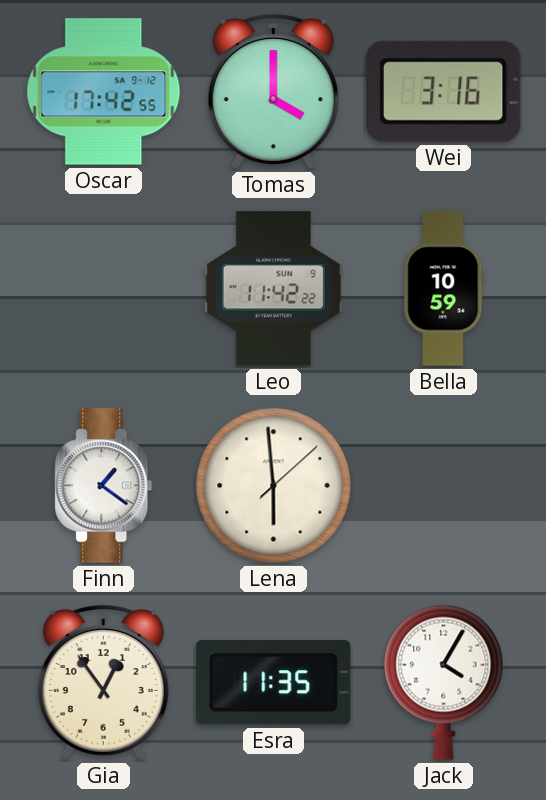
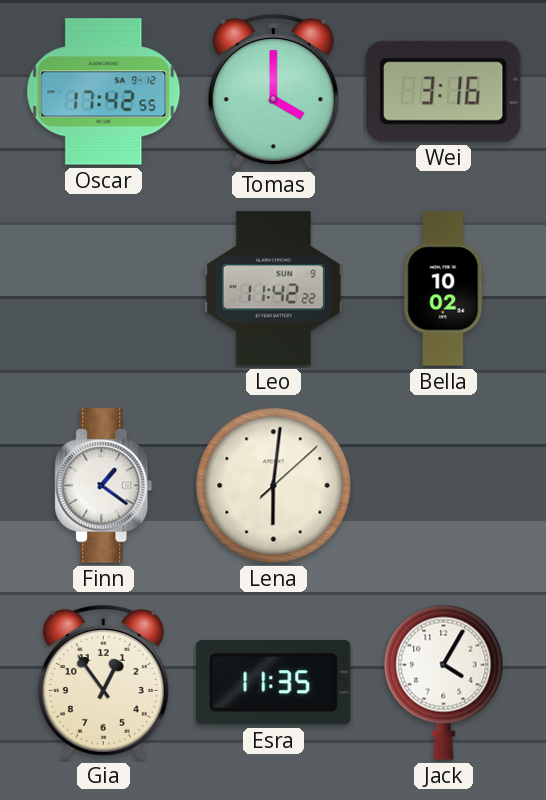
Bella: 10:59 -> 10:02 (444, 289)
Lena: 5:59 -> 6:01 (274, 486)
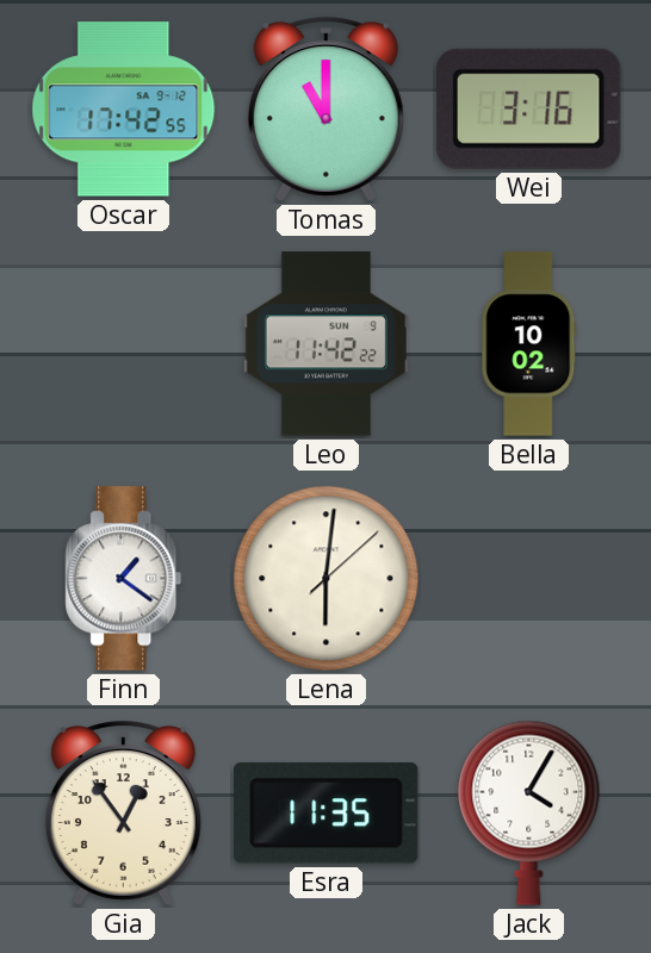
Tomas: 4:00 -> 11:00 (325, 110)
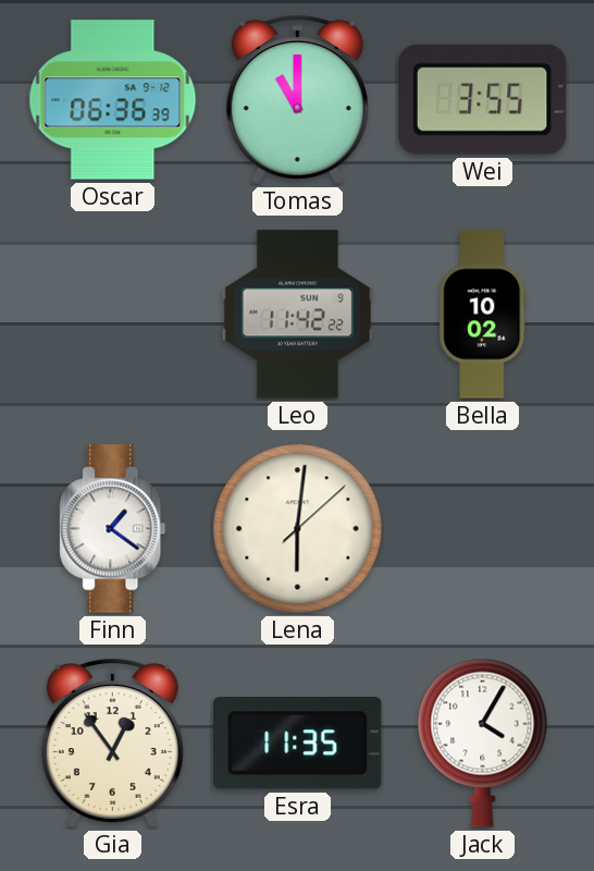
Oscar: 17:42 -> 06:36 (113, 100)
Wei: 3:16 -> 3:55 (482, 99)
